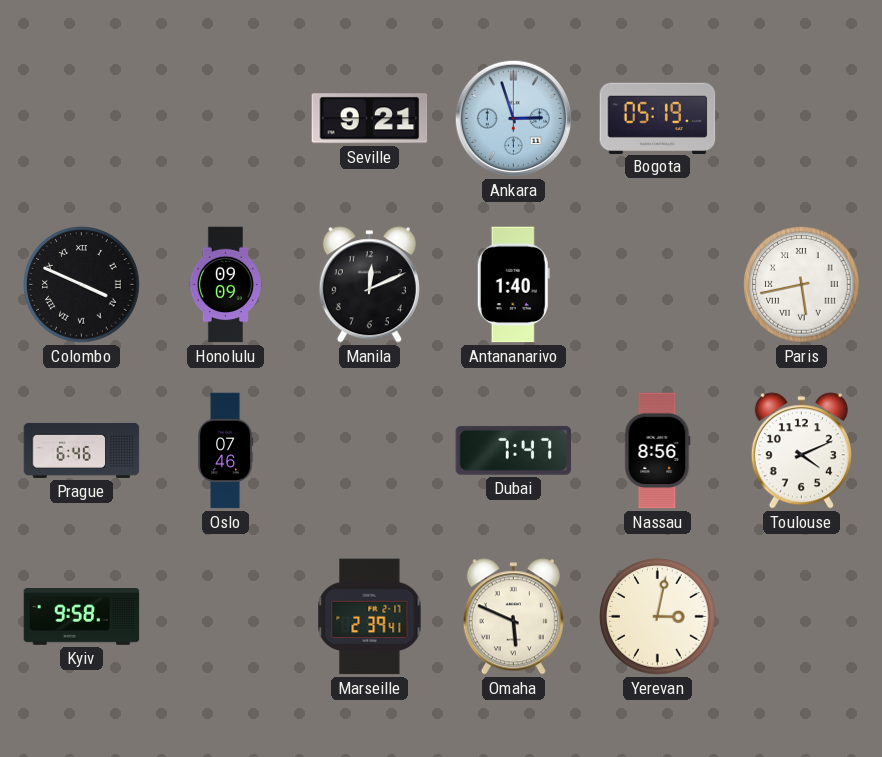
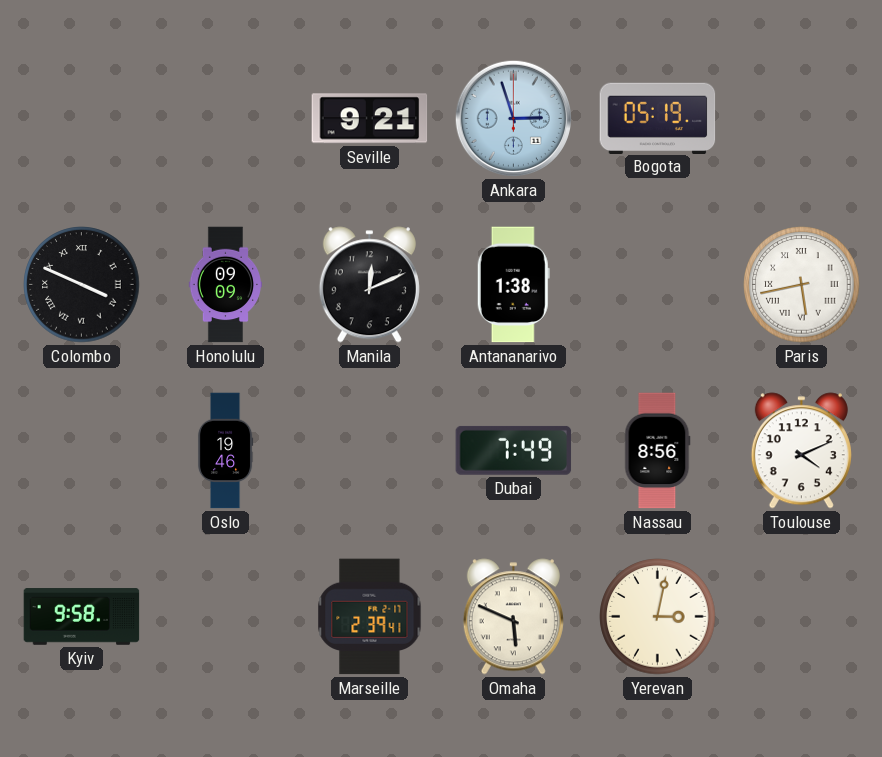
Antananarivo: 1:40 -> 1:38 (513, 285)
Prague: 6:46 -> none (82, 450)
Oslo: 07:46 -> 19:46 (225, 451)
Dubai: 7:47 -> 7:49 (514, 450)
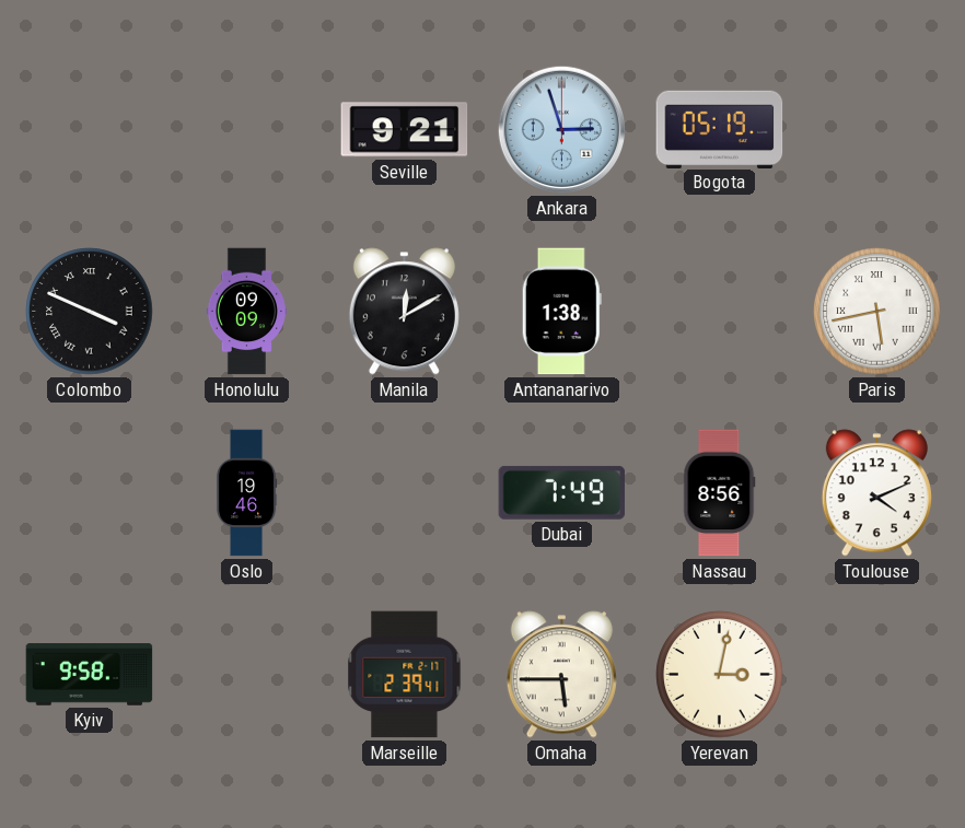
Manila: 12:11 -> 12:10 (404, 312)
Omaha: 5:49 -> 5:45 (561, 675)
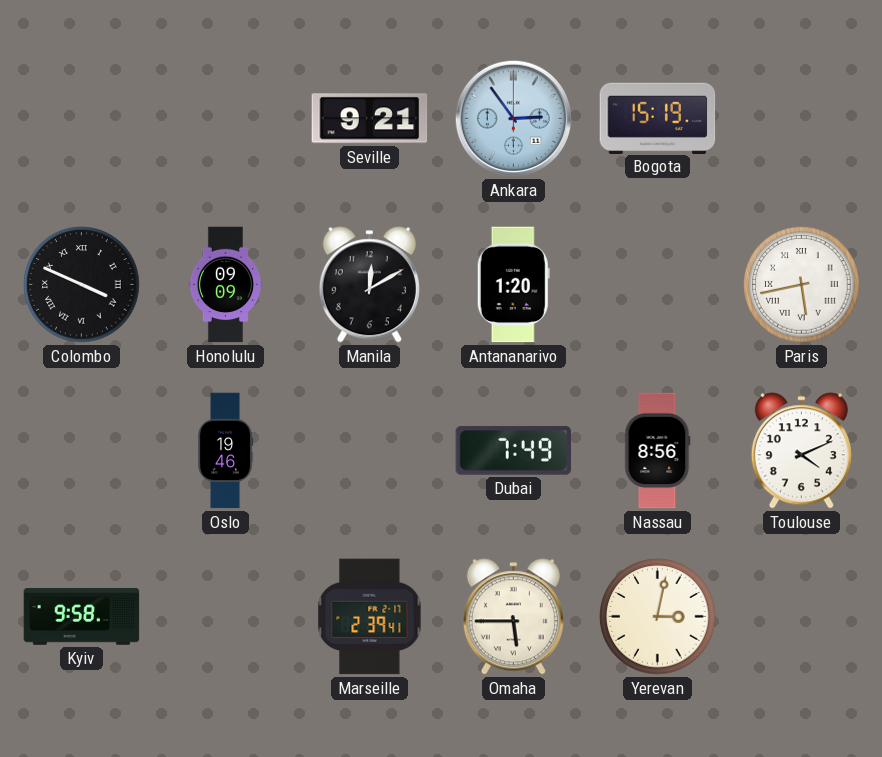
Ankara: 2:57 -> 2:54 (513, 118)
Bogota: 05:19 -> 15:19 (658, 118)
Antananarivo: 1:38 -> 1:20 (513, 285)
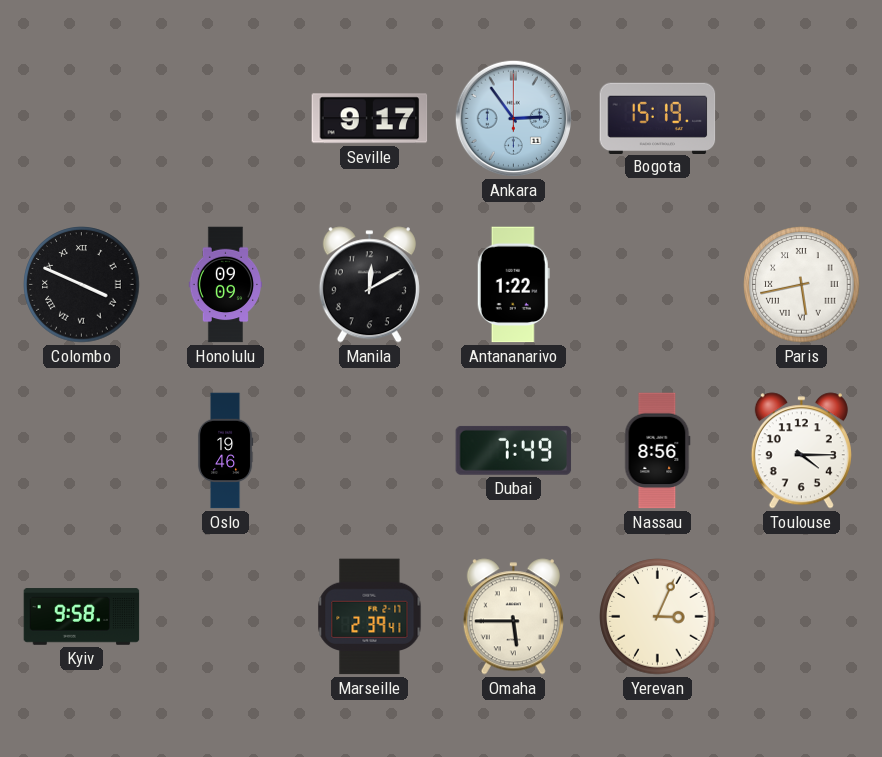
Seville: 9:21 -> 9:17 (370, 119)
Antananarivo: 1:20 -> 1:22 (513, 285)
Toulouse: 4:11 -> 4:15 (801, 451)
Yerevan: 3:02 -> 3:04 (658, 617)
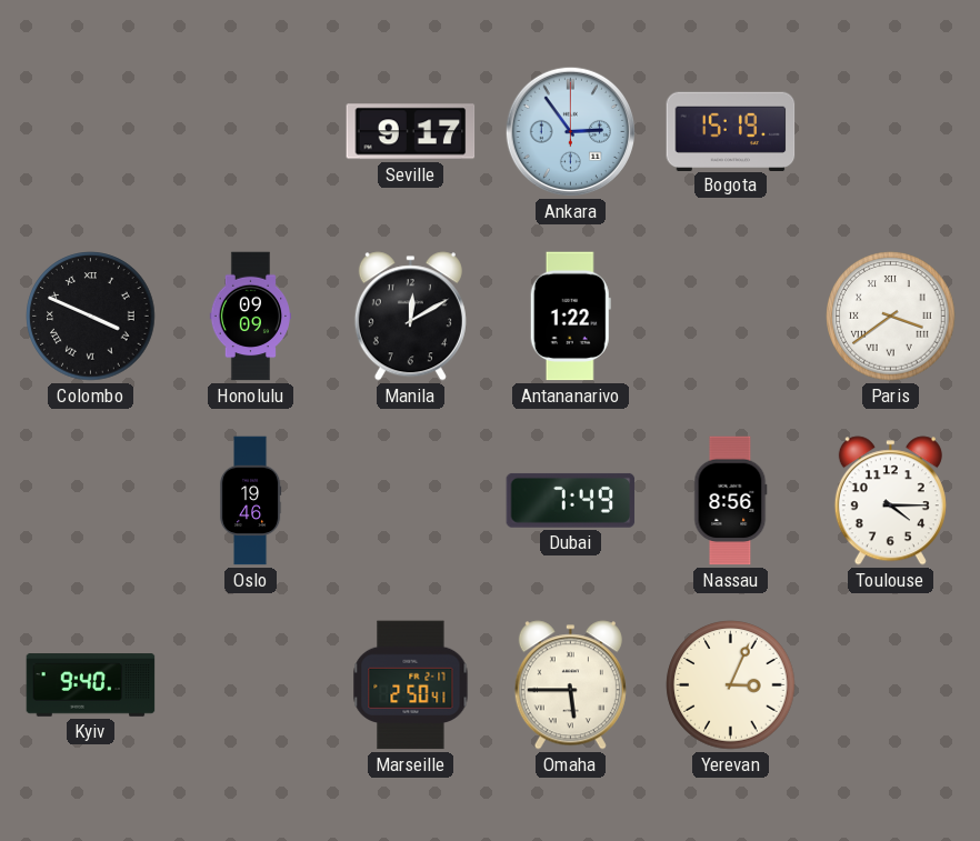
Paris: 5:43 -> 3:39 (891, 317)
Kyiv: 9:58 -> 9:40 (91, 685)
Marseille: 2:39 -> 2:50 (411, 685)
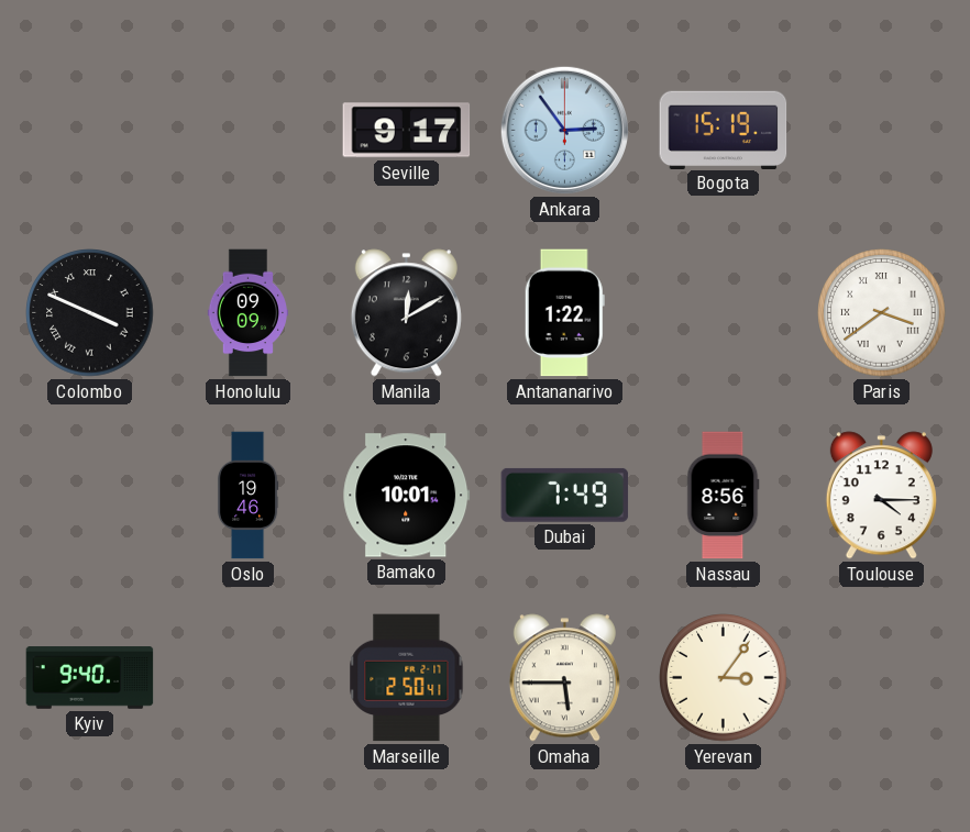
Bamako: none -> 10:01 (407, 496)
Yerevan: 3:04 -> 3:06 (724, 678)
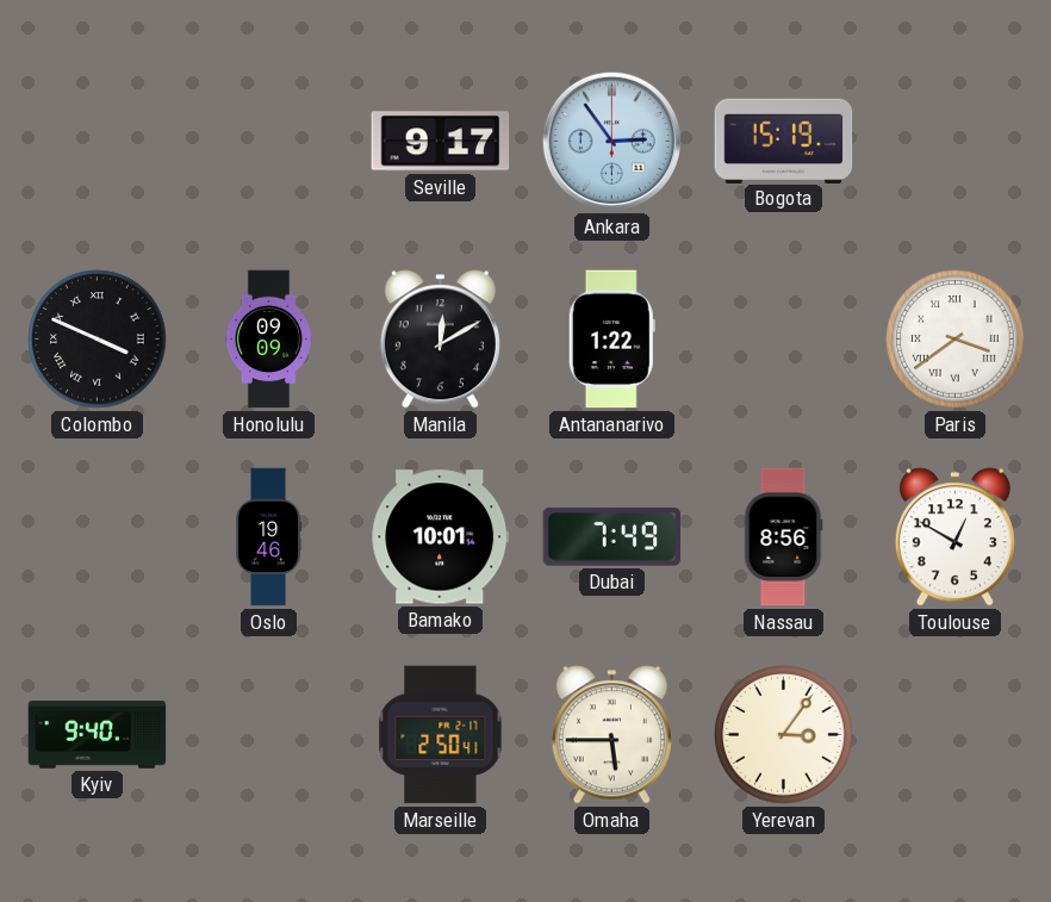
Toulouse: 4:15 -> 12:50 (954, 537)
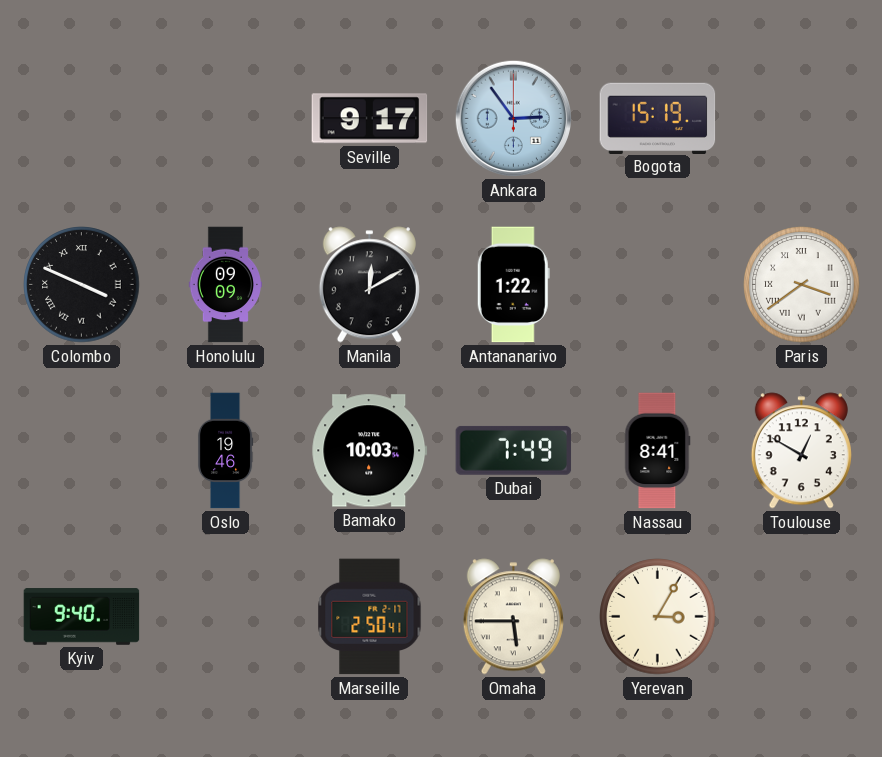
Bamako: 10:01 -> 10:03 (370, 451)
Nassau: 8:56 -> 8:41 (658, 451)
Yerevan: 3:06 -> 3:05 (658, 617)
